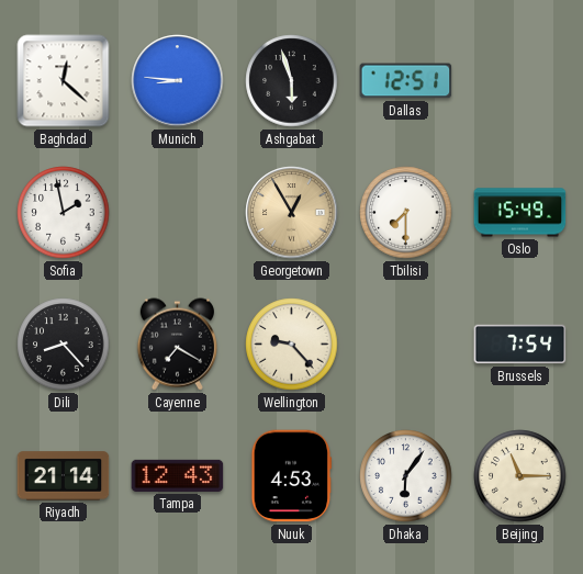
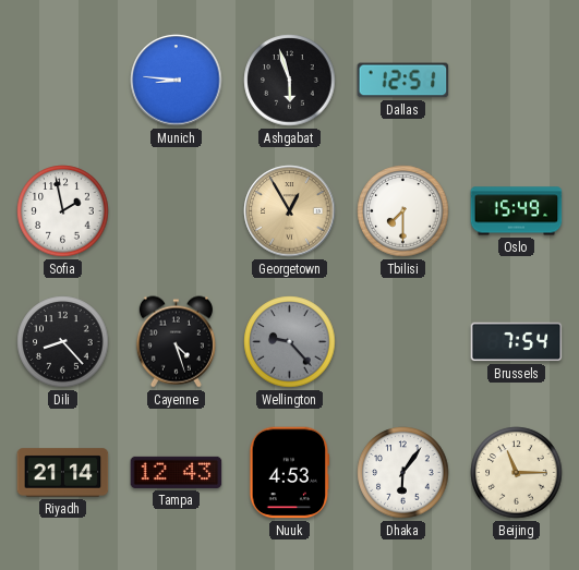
Baghdad: 12:22 -> none (64, 81)
Cayenne: 7:20 -> 4:27 (176, 342)
Wellington dial: cream -> grey (290, 342)
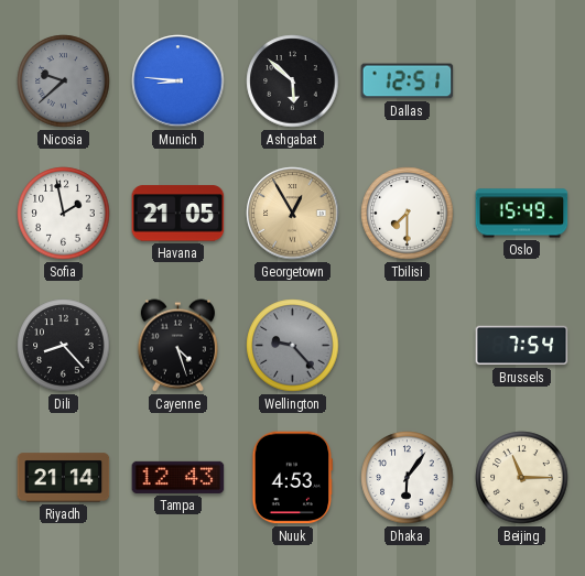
Nicosia: none -> 9:38 (64, 81)
Ashgabat: 5:57 -> 5:52 (293, 81)
Havana: none -> 21:05 (178, 214)
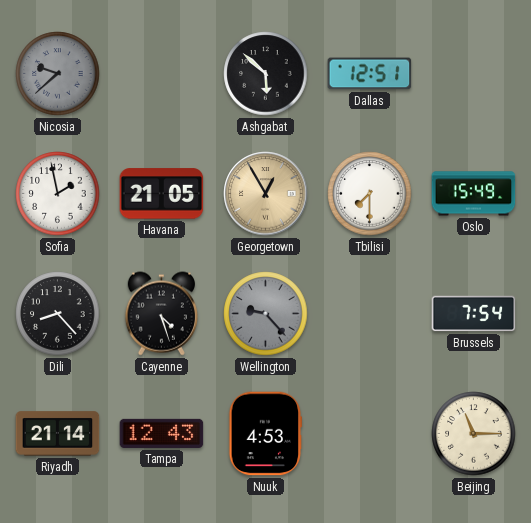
Munich: 8:46 -> none (178, 81)
Dhaka: 6:06 -> none (408, 478)
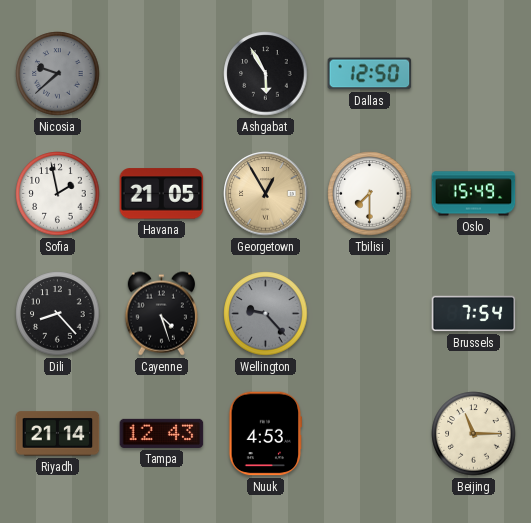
Ashgabat: 5:52 -> 5:55 (266, 74)
Dallas: 12:51 -> 12:50 (370, 74)
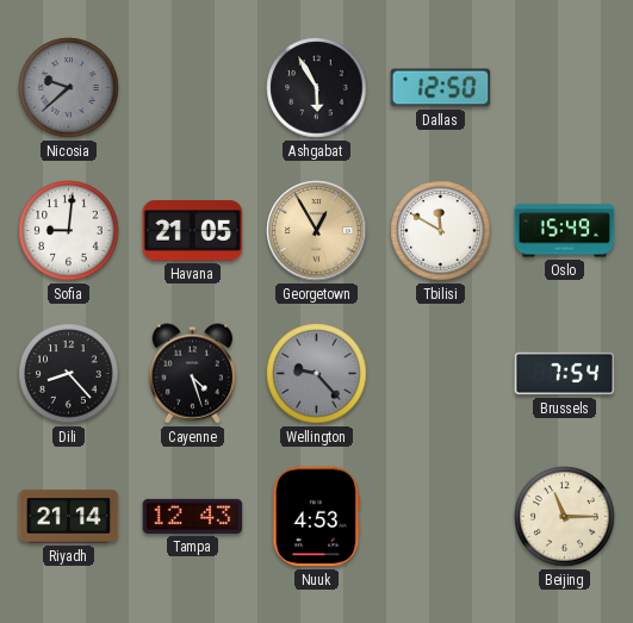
Sofia: 1:58 -> 9:01 (69, 231)
Tbilisi: 7:30 -> 11:50 (441, 231)
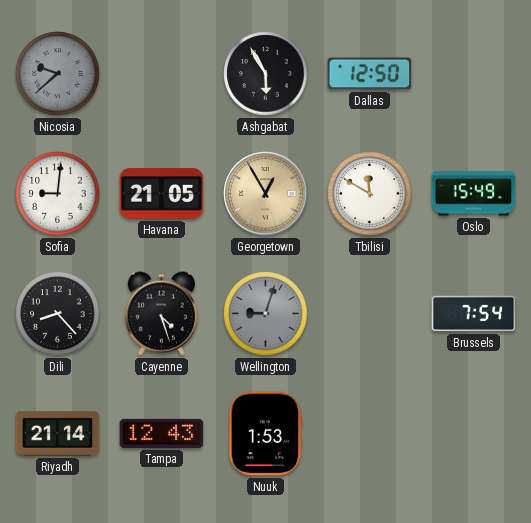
Wellington: 9:23 -> 9:03 (266, 314)
Nuuk: 4:53 -> 1:53 (266, 434)
Beijing: 11:15 -> none (565, 517)
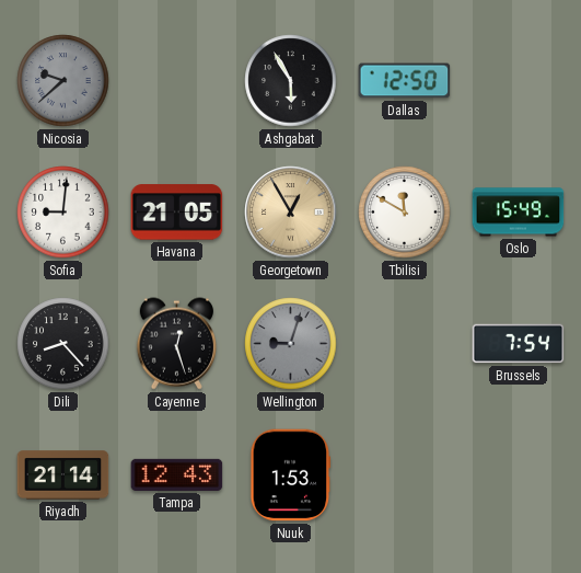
Cayenne: 4:27 -> 12:27 (176, 344)
